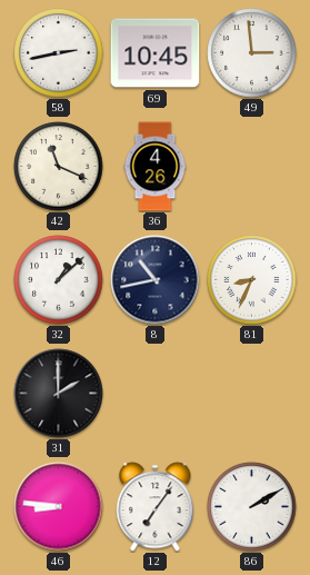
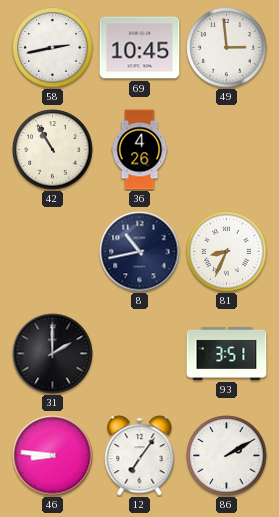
42: 11:19 -> 10:55 (53, 150)
32: 1:08 -> none (59, 280)
93: none -> 3:51 (227, 353)
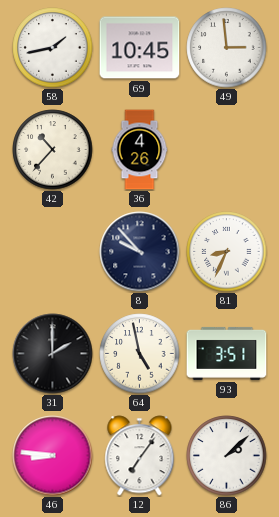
58: 2:43 -> 1:43 (53, 48)
42: 10:55 -> 10:37 (53, 150)
8: 10:43 -> 9:53 (140, 252)
64: none -> 4:58 (140, 354)
86: 2:10 -> 2:08 (227, 456)
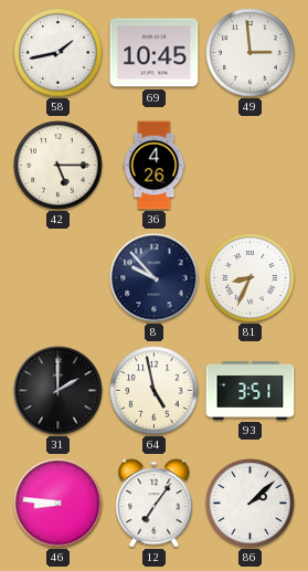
42: 10:37 -> 5:15 (59, 166)
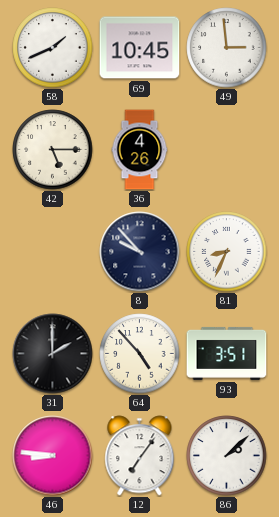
58: 1:43 -> 1:41 (53, 48)
64: 4:58 -> 4:53 (140, 354)
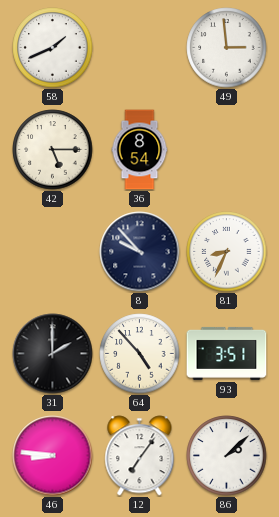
69: 10:45 -> none (140, 48)
36: 4:26 -> 8:54 (140, 150)
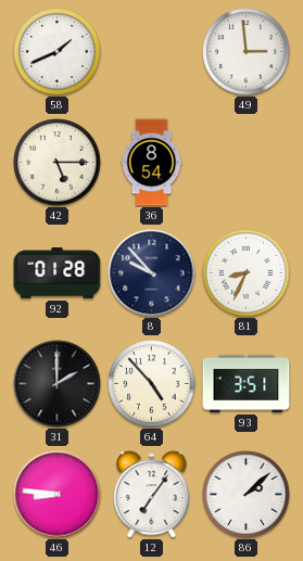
92: none -> 01:28 (58, 273)
